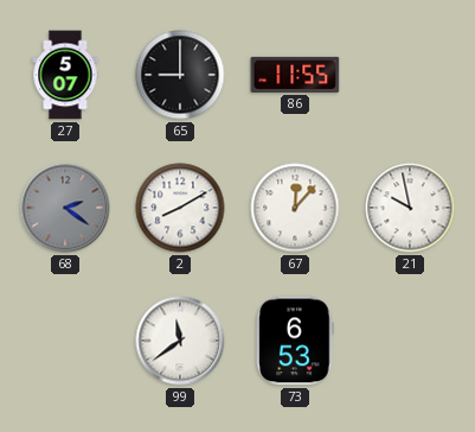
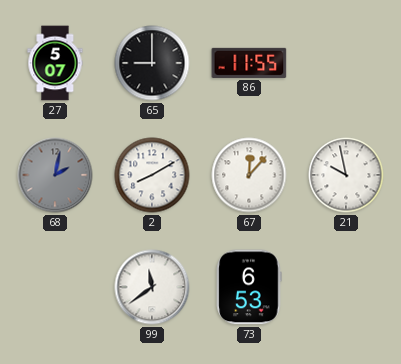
68: 2:21 -> 2:02 (55, 175)
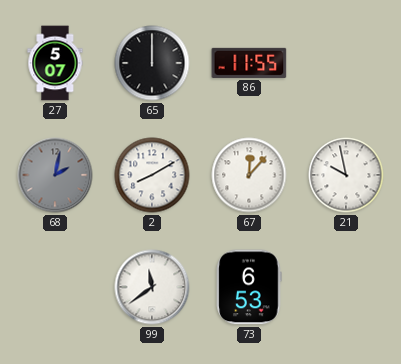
65: 9:00 -> 12:00 (152, 63)
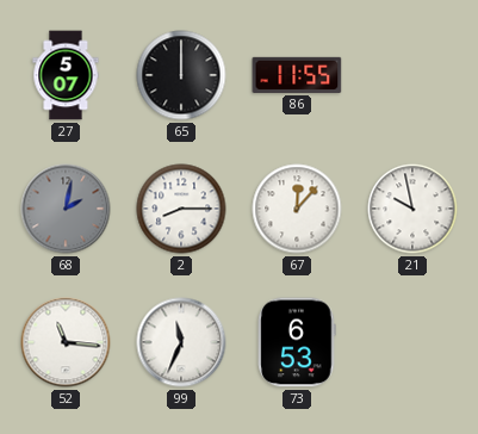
2: 8:10 -> 8:15 (181, 209)
52: none -> 11:16 (66, 342)
99: 11:39 -> 11:34 (181, 342)
